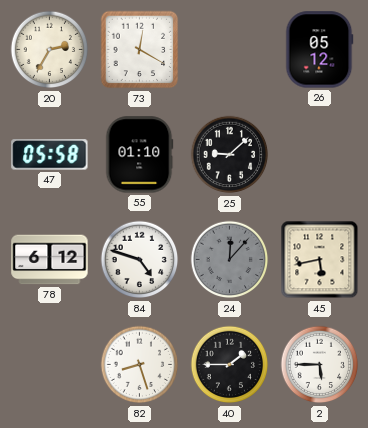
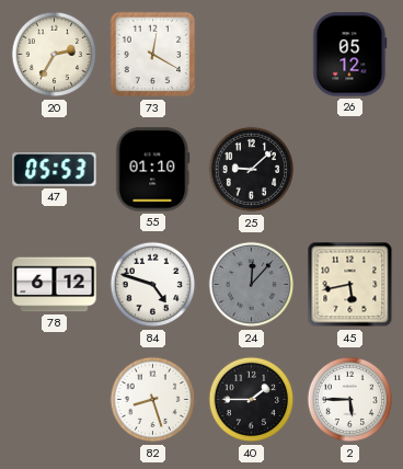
47: 05:58 -> 05:53 (55, 170)
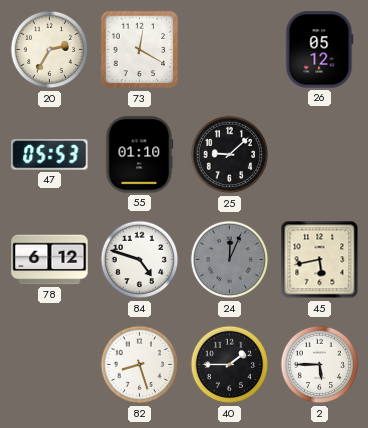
24: 12:07 -> 12:04 (230, 260)
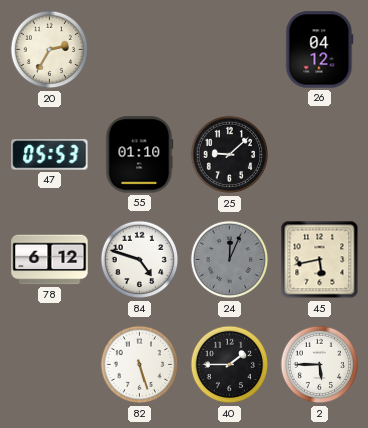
73: 12:20 -> none (140, 50)
26: 05:12 -> 04:12 (320, 50)
82: 8:27 -> 5:27 (140, 365)
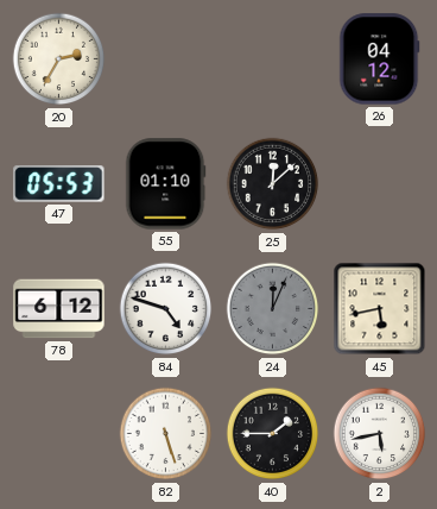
25: 9:08 -> 12:08 (273, 184)
2: 5:45 -> 5:43 (380, 434)
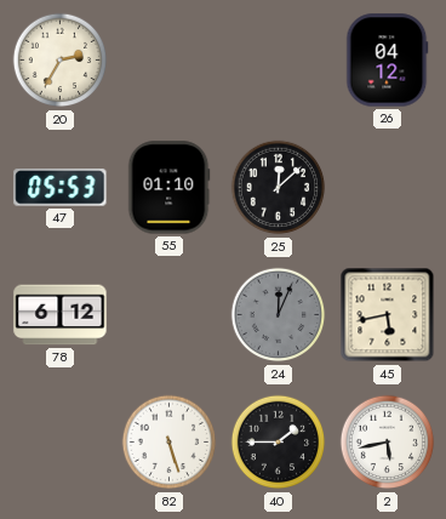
84: 4:48 -> none (166, 309)
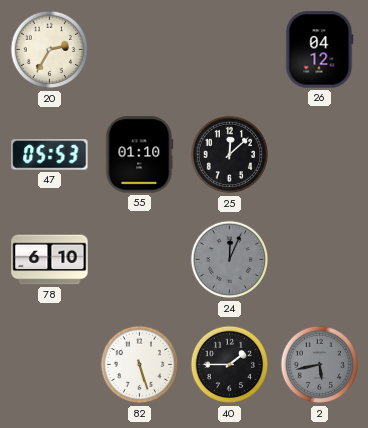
78: 6:12 -> 6:10 (50, 260)
45: 5:43 -> none (388, 315)
2 dial: white -> grey (320, 365)
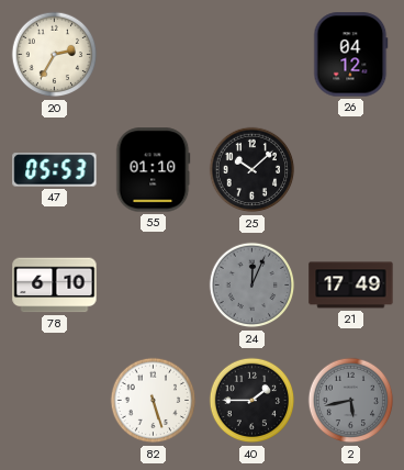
25: 12:08 -> 10:08 (252, 170)
21: none -> 17:49 (351, 286)
